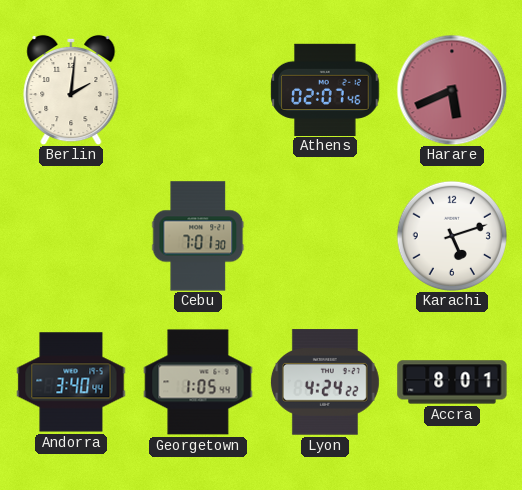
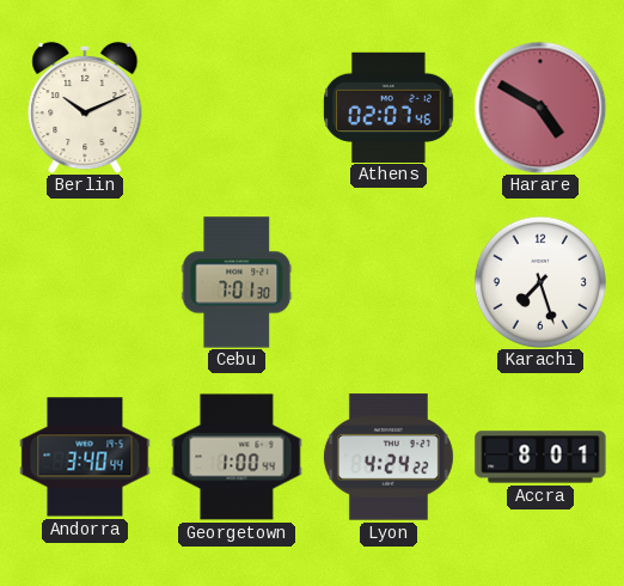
Berlin: 2:01 -> 10:11 (85, 108)
Harare: 5:41 -> 4:50 (540, 108)
Karachi: 5:12 -> 7:27 (540, 282)
Georgetown: 1:05 -> 1:00 (237, 457)
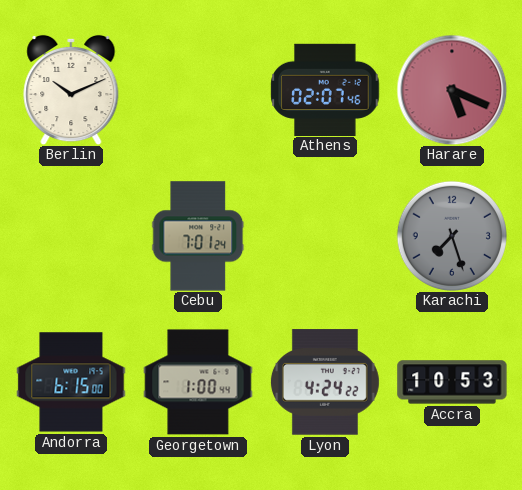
Harare: 4:50 -> 5:19 (452, 90)
Cebu: 7:01:30 -> 7:01:24 (198, 236)
Karachi dial: white -> grey (452, 236)
Andorra: 3:40 -> 6:15 (71, 382)
Accra: 8:01 -> 10:53 (452, 382)
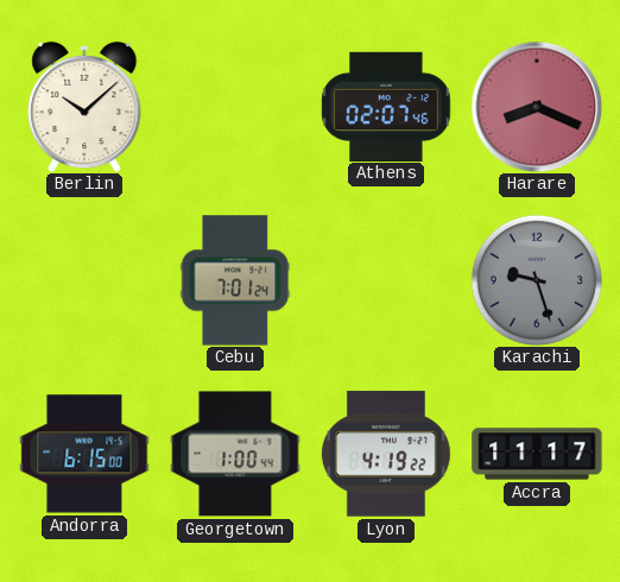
Berlin: 10:11 -> 10:08 (84, 107)
Harare: 5:19 -> 8:19 (537, 107)
Karachi: 7:27 -> 9:27 (537, 280)
Lyon: 4:24 -> 4:19 (386, 454)
Accra: 10:53 -> 11:17 (537, 454)
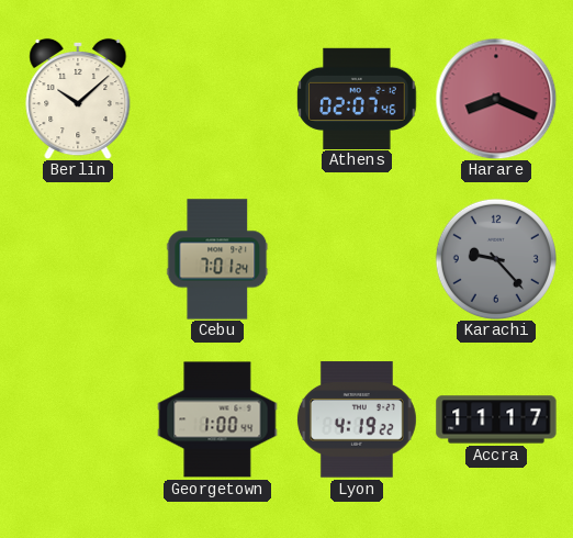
Karachi: 9:27 -> 9:23 (496, 259)
Andorra: 6:15 -> none (84, 454)
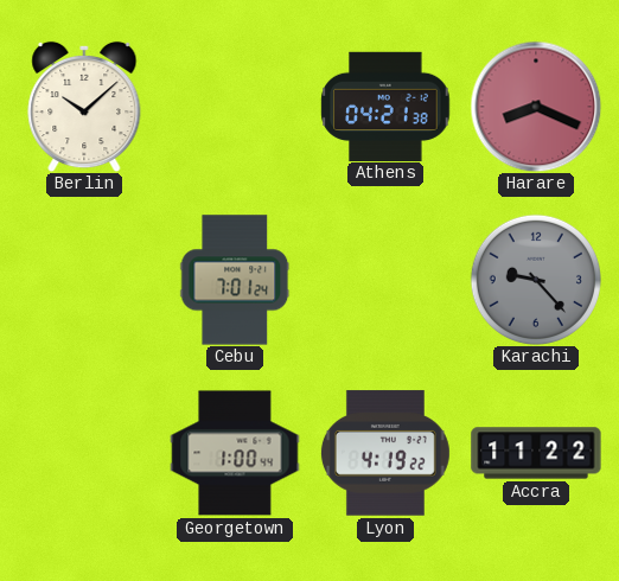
Athens: 02:07 -> 04:21 (385, 106)
Accra: 11:17 -> 11:22 (536, 453)
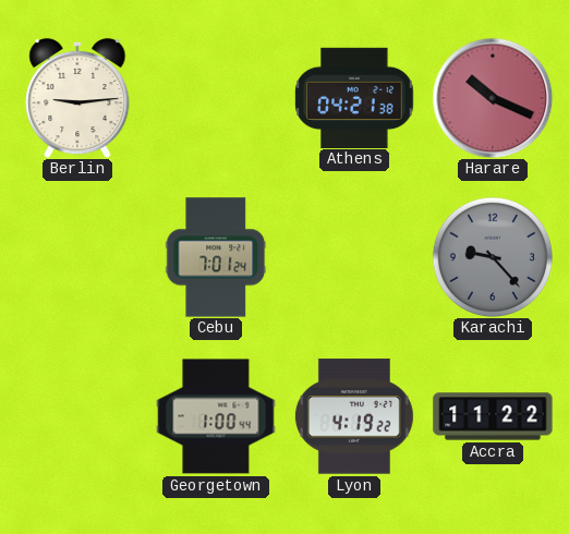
Berlin: 10:08 -> 9:14 (77, 98)
Harare: 8:19 -> 10:19 (493, 98)
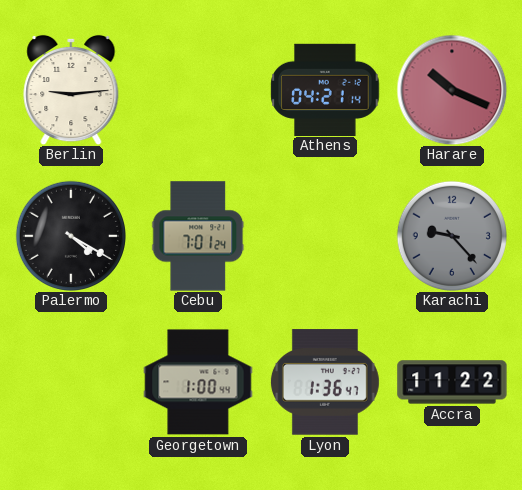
Athens: 04:21:38 -> 04:21:14 (325, 89)
Palermo: none -> 4:20 (71, 236)
Lyon: 4:19 -> 1:36 (325, 382)
